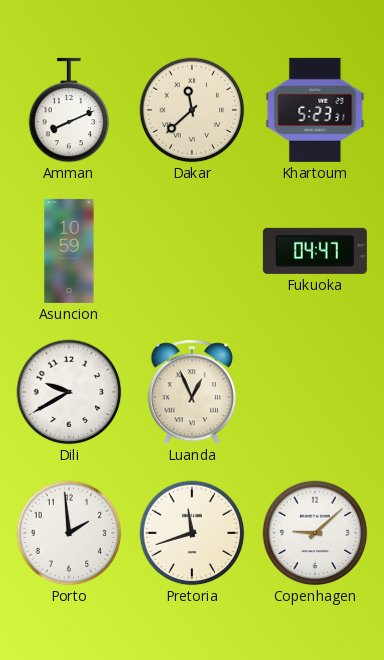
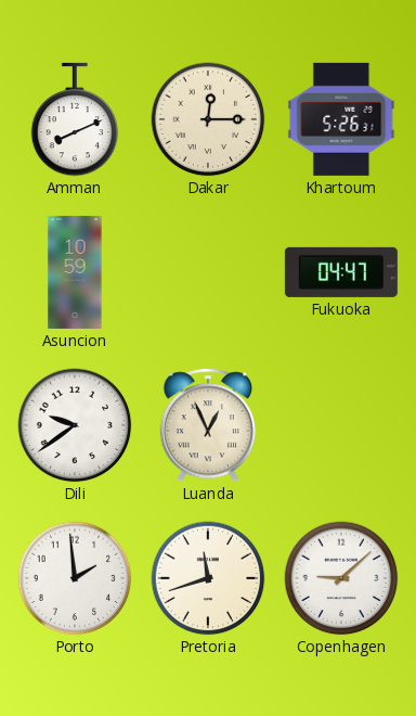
Dakar: 11:38 -> 12:15 (208, 119)
Khartoum: 5:23 -> 5:26 (341, 119)
Dili: 9:40 -> 9:39 (75, 425)
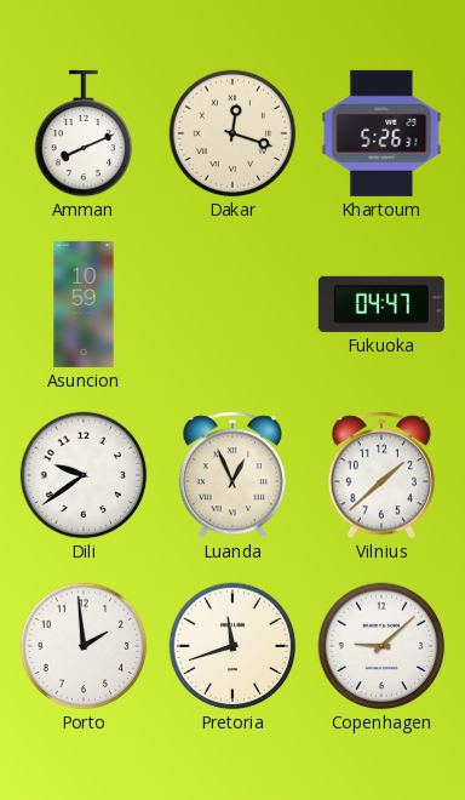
Dakar: 12:15 -> 12:18 (232, 133)
Vilnius: none -> 1:38 (380, 475)
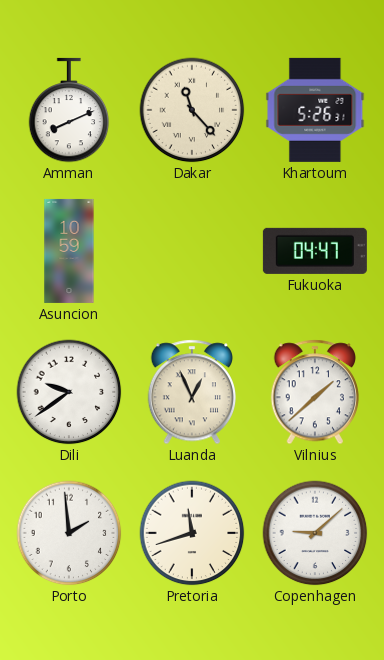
Dakar: 12:18 -> 11:23 (192, 110)
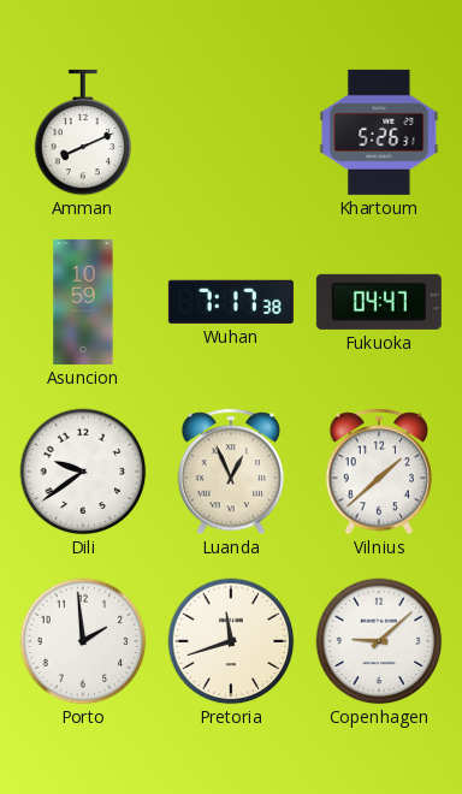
Dakar: 11:23 -> none (192, 110)
Wuhan: none -> 7:17 (231, 302)
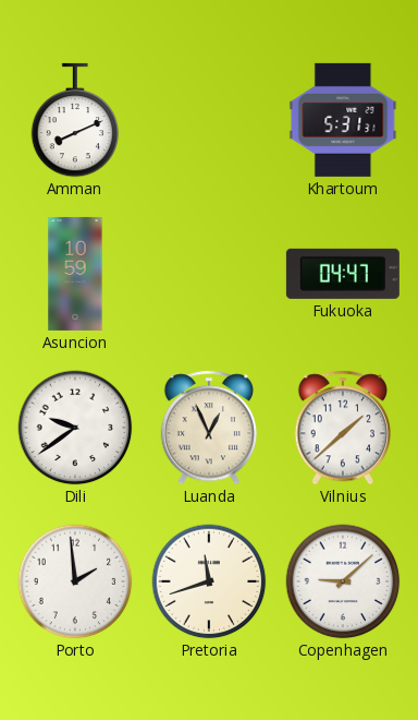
Khartoum: 5:26 -> 5:31 (343, 120)
Wuhan: 7:17 -> none (231, 302)
